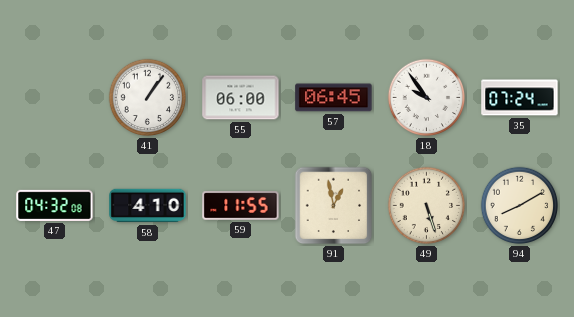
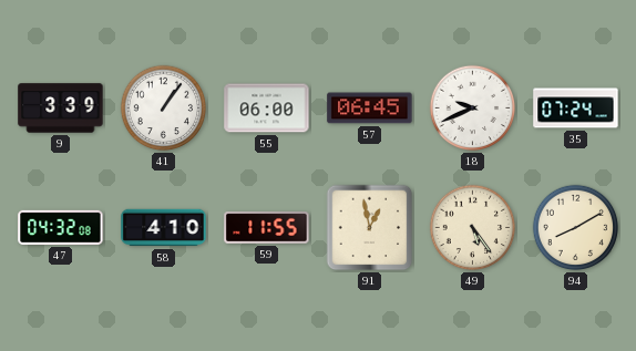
9: none -> 3:39 (61, 109)
18: 9:54 -> 9:41 (473, 109)
49: 5:27 -> 5:24 (473, 228)
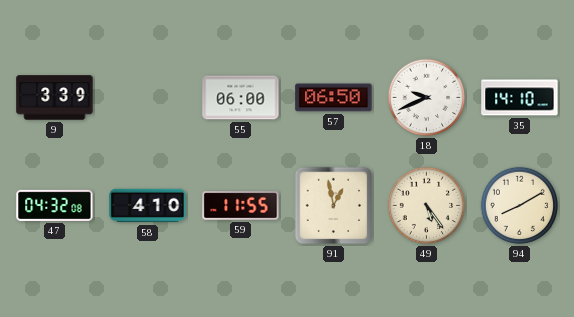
41: 1:06 -> none (164, 109)
57: 06:45 -> 06:50 (334, 98)
35: 07:24 -> 14:10 (520, 98)
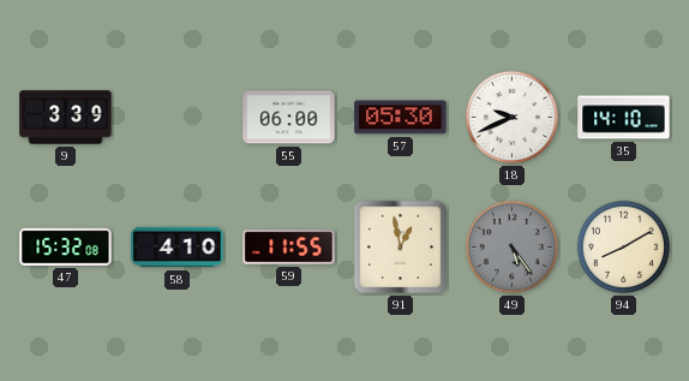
57: 06:50 -> 05:30 (401, 118)
47: 04:32 -> 15:32 (66, 246)
49 dial: cream -> grey (513, 248)
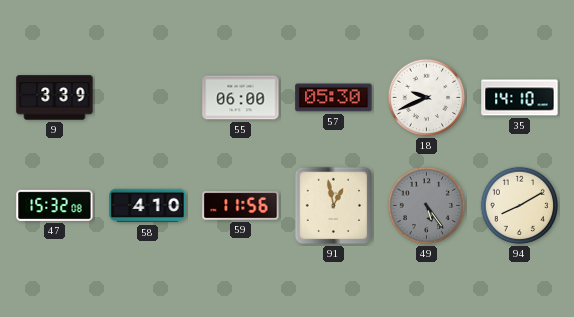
59: 11:55 -> 11:56 (241, 206)
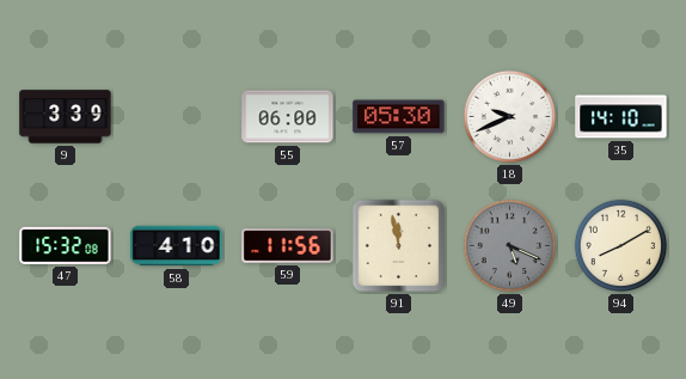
91: 12:58 -> 11:58 (399, 246)
49: 5:24 -> 5:19 (510, 246)
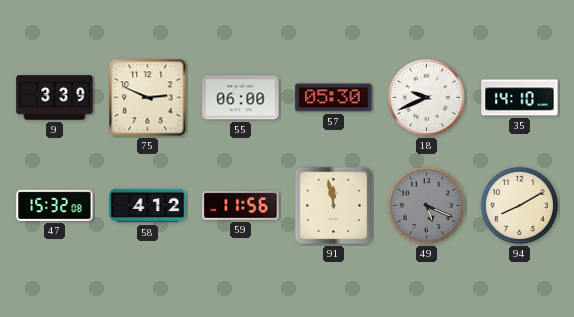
75: none -> 2:49 (148, 98)
58: 4:10 -> 4:12 (148, 206)
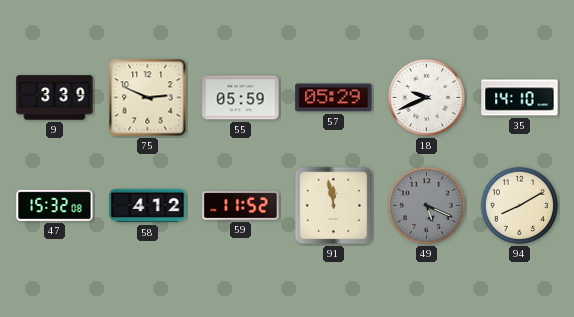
55: 06:00 -> 05:59 (241, 98)
57: 05:30 -> 05:29 (334, 98)
59: 11:56 -> 11:52 (241, 206)
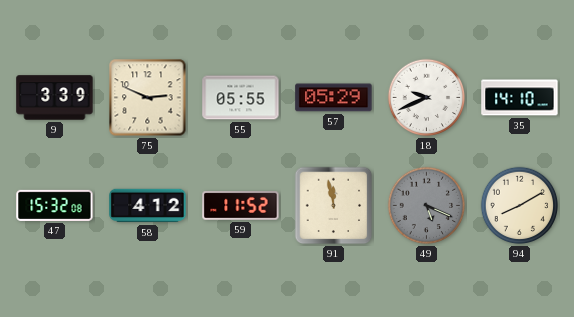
55: 05:59 -> 05:55 (241, 98)
